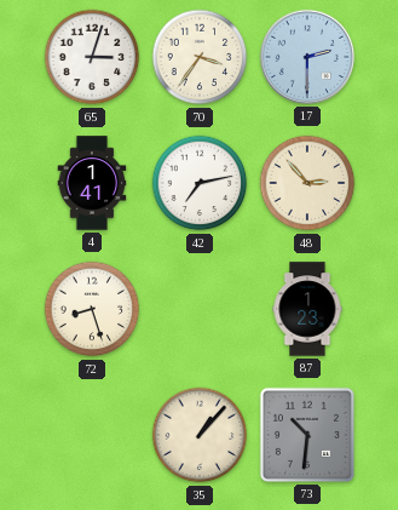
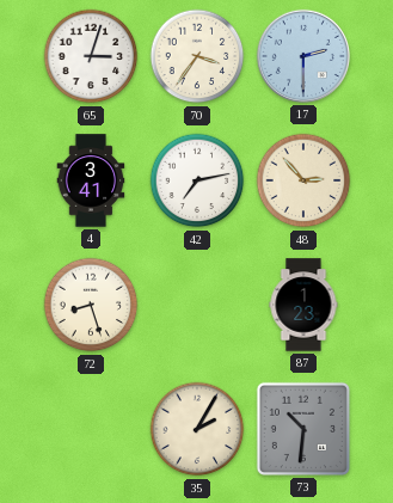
4: 1:41 -> 3:41 (91, 180)
35: 1:07 -> 2:05 (197, 429)
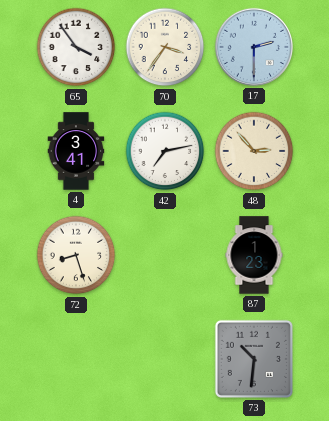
65: 3:03 -> 3:54 (76, 47)
35: 2:05 -> none (197, 429)
